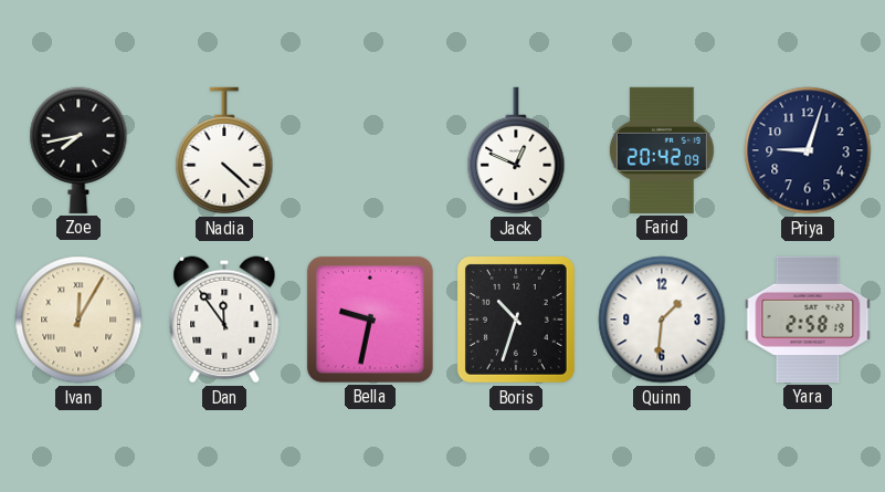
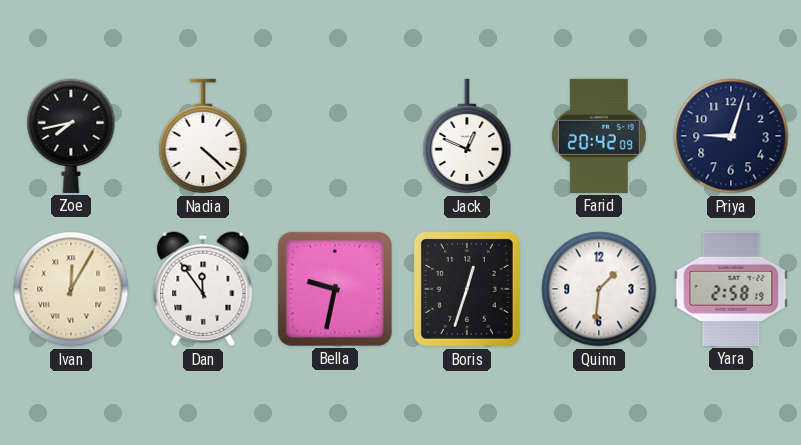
Boris: 10:33 -> 12:33 (467, 289)
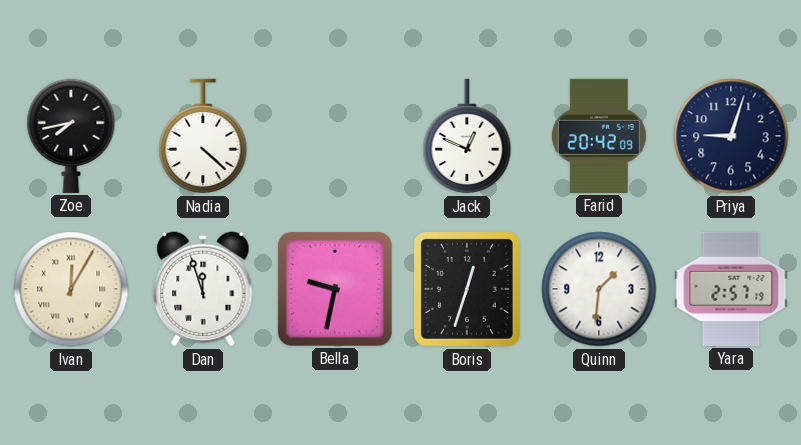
Dan: 11:54 -> 11:57 (203, 289)
Yara: 2:58 -> 2:57 (731, 289)
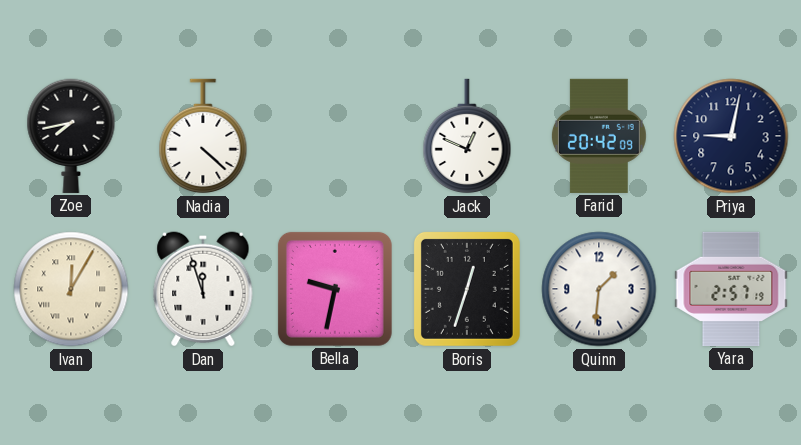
Priya: 9:03 -> 9:02 (731, 136)
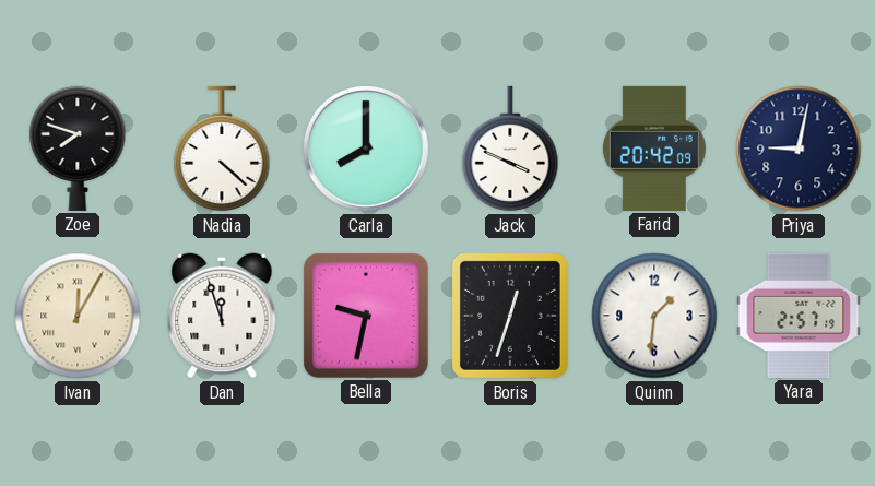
Zoe: 7:43 -> 7:48 (78, 149)
Carla: none -> 8:00 (366, 149)
Jack: 12:49 -> 3:49 (510, 149)
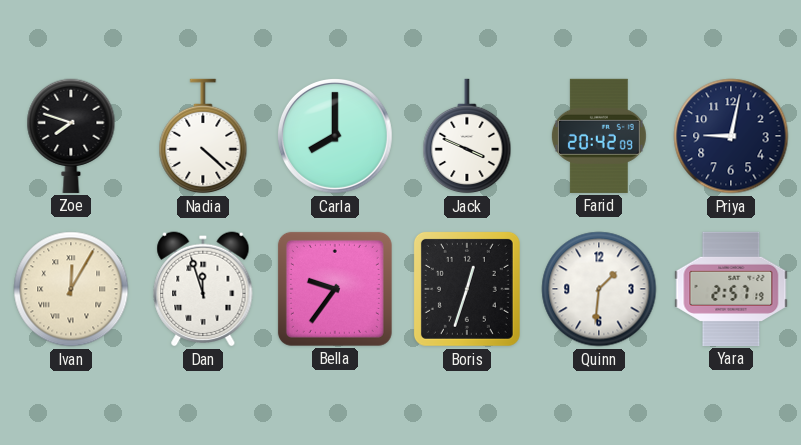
Bella: 9:32 -> 9:36 (335, 289)
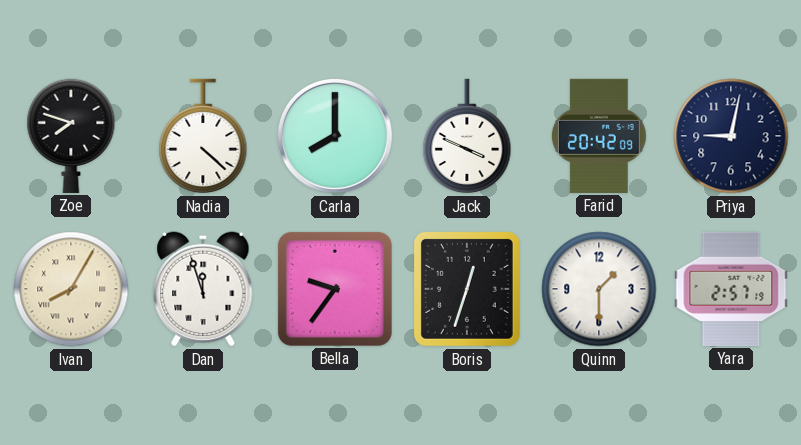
Ivan: 12:05 -> 8:05 (71, 289)
Quinn: 1:31 -> 1:30 (599, 289)
